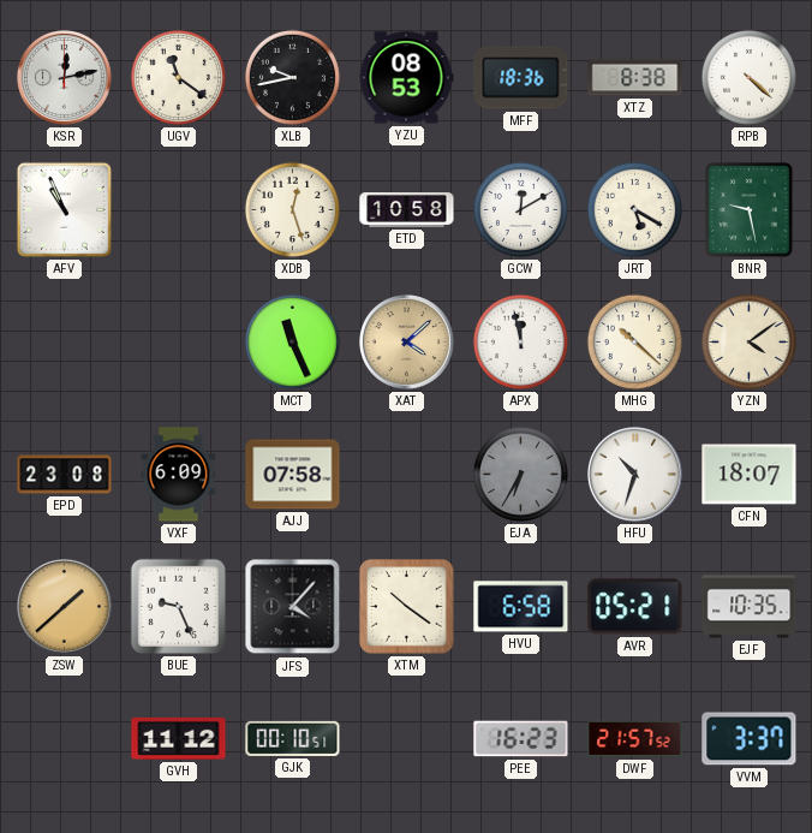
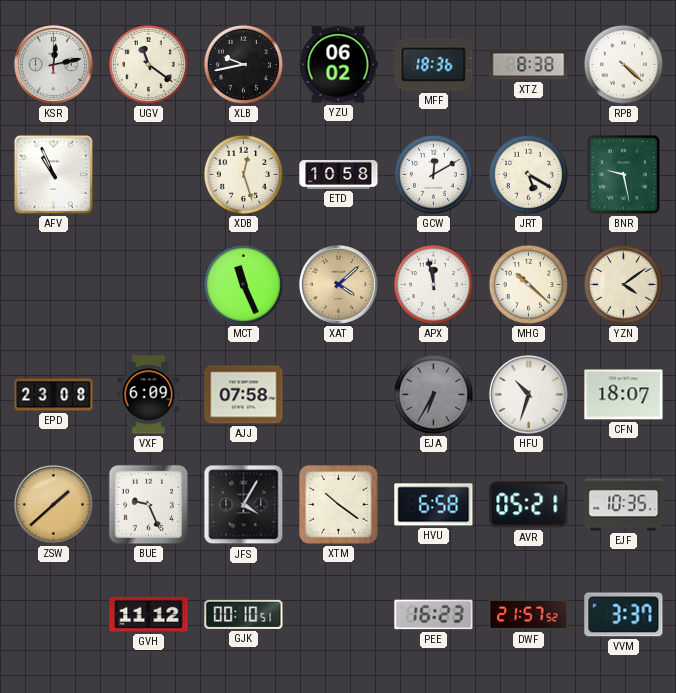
YZU: 08:53 -> 06:02 (338, 65)
JFS: 4:07 -> 4:05 (244, 505)
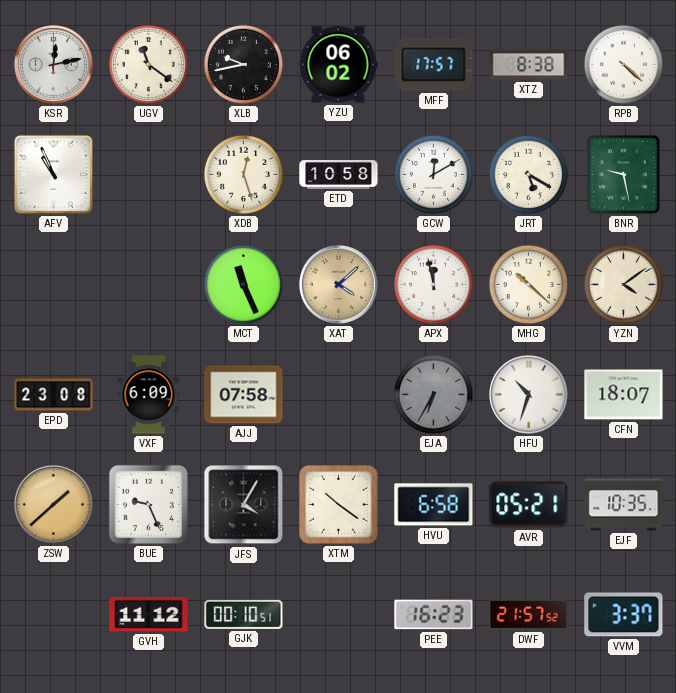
MFF: 18:36 -> 17:57 (434, 65)
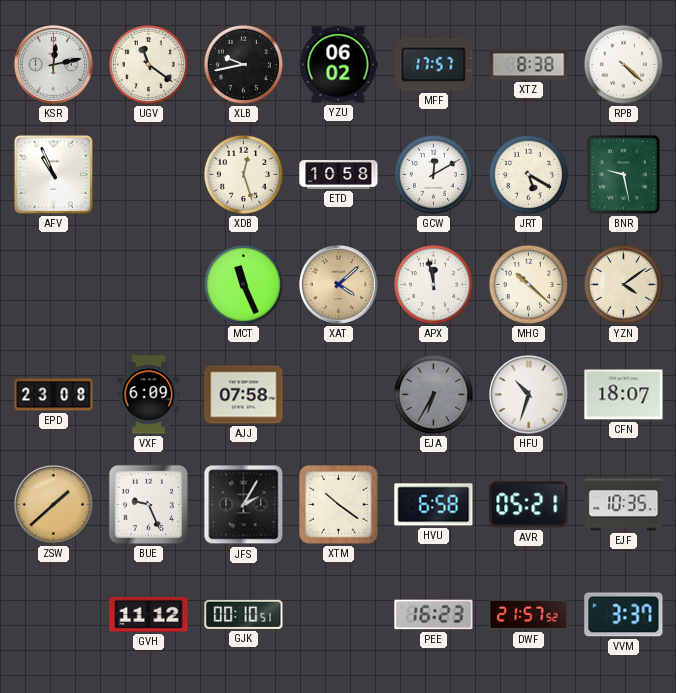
JFS: 4:05 -> 2:05 (244, 505)
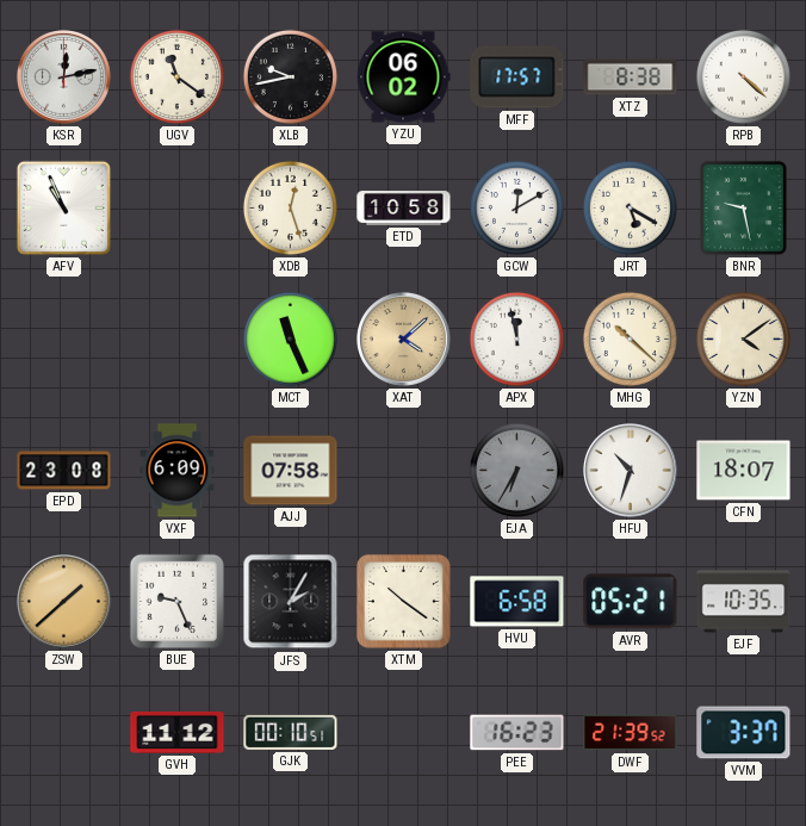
DWF: 21:57 -> 21:39 (631, 733)
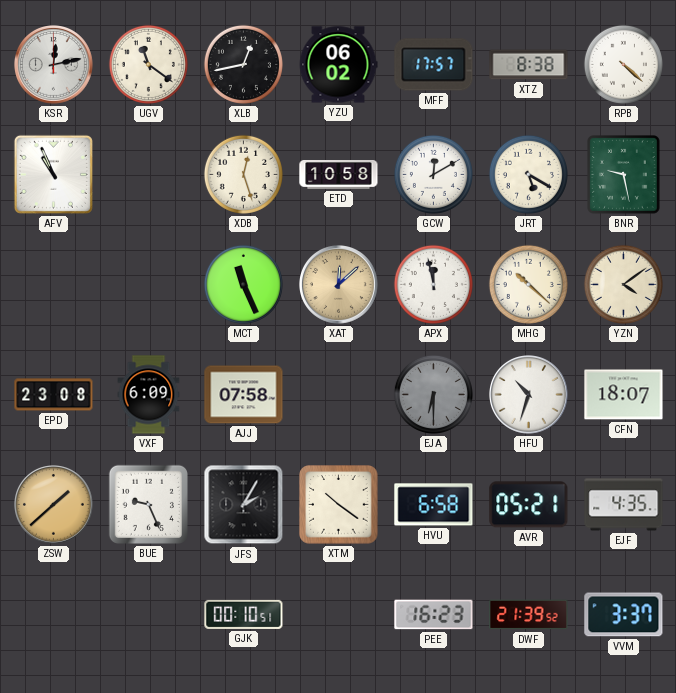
XLB: 9:43 -> 12:43 (243, 64)
XAT: 4:08 -> 12:08 (339, 285)
EJA: 6:35 -> 6:30 (433, 394)
EJF: 10:35 -> 4:35 (624, 505)
GVH: 11:12 -> none (178, 732)
